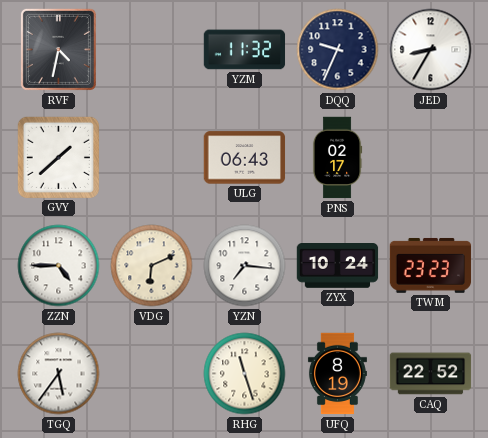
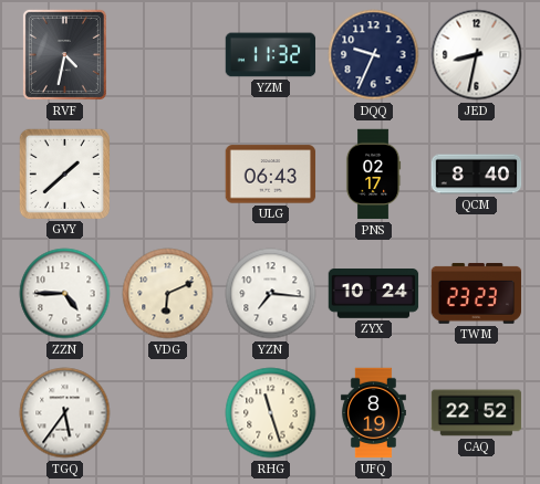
JED: 8:35 -> 8:32 (477, 55)
QCM: none -> 8:40 (477, 175)
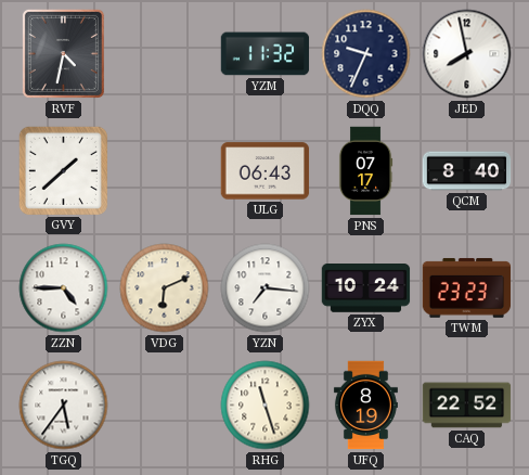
JED: 8:32 -> 7:58 (467, 54)
PNS: 02:17 -> 07:17 (365, 171)
